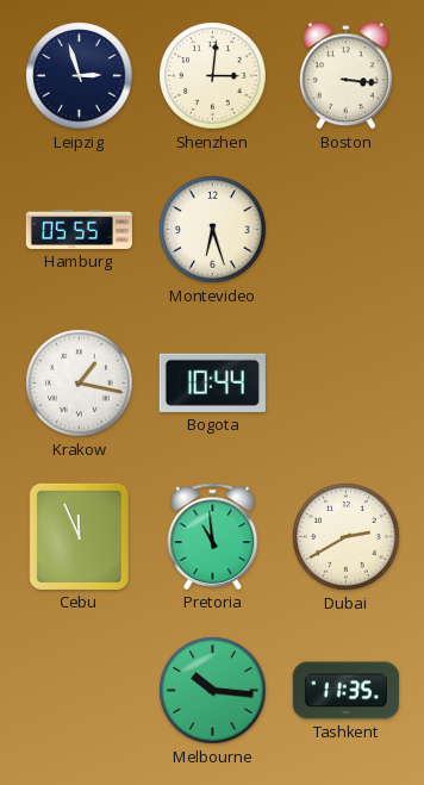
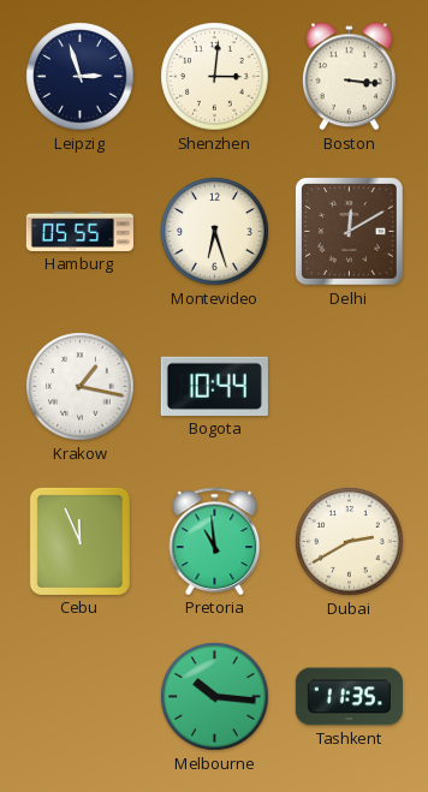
Delhi: none -> 12:10 (350, 232)
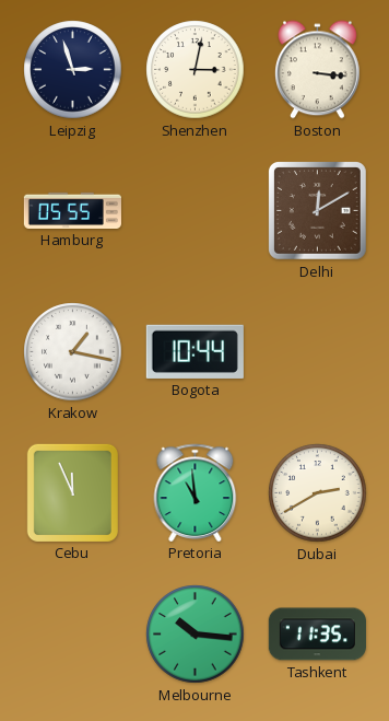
Shenzhen: 3:01 -> 3:02 (196, 70)
Montevideo: 6:27 -> none (215, 232)
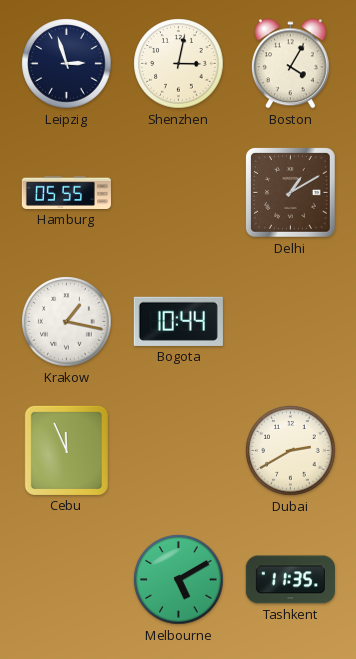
Boston: 3:16 -> 4:05 (290, 64)
Delhi: 12:10 -> 1:10 (291, 193)
Pretoria: 10:59 -> none (196, 492)
Melbourne: 10:16 -> 5:10 (179, 580)
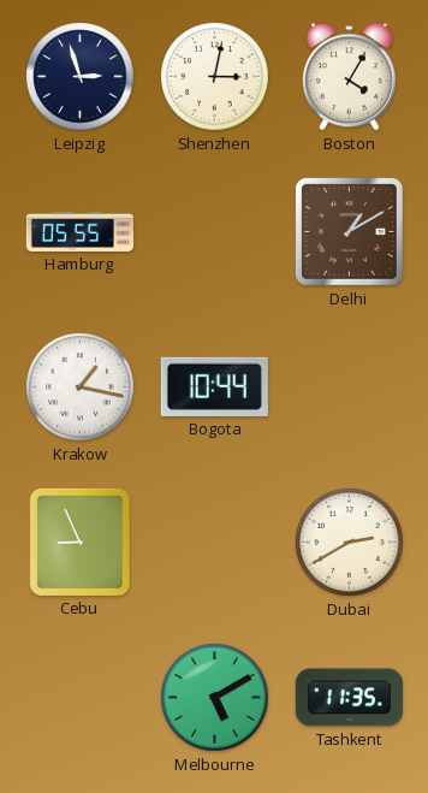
Cebu: 11:56 -> 8:56 (79, 542)
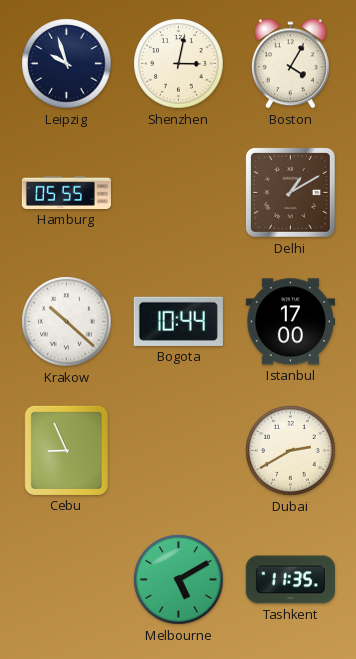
Leipzig: 2:57 -> 9:57 (67, 64)
Krakow: 1:17 -> 10:22 (67, 322)
Istanbul: none -> 17:00 (290, 322)
